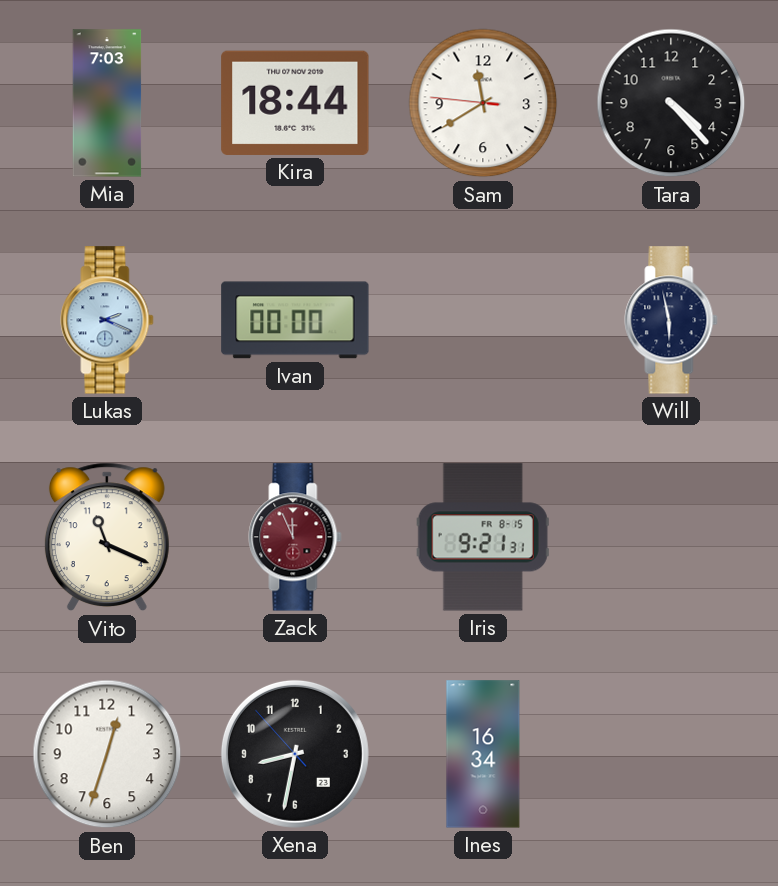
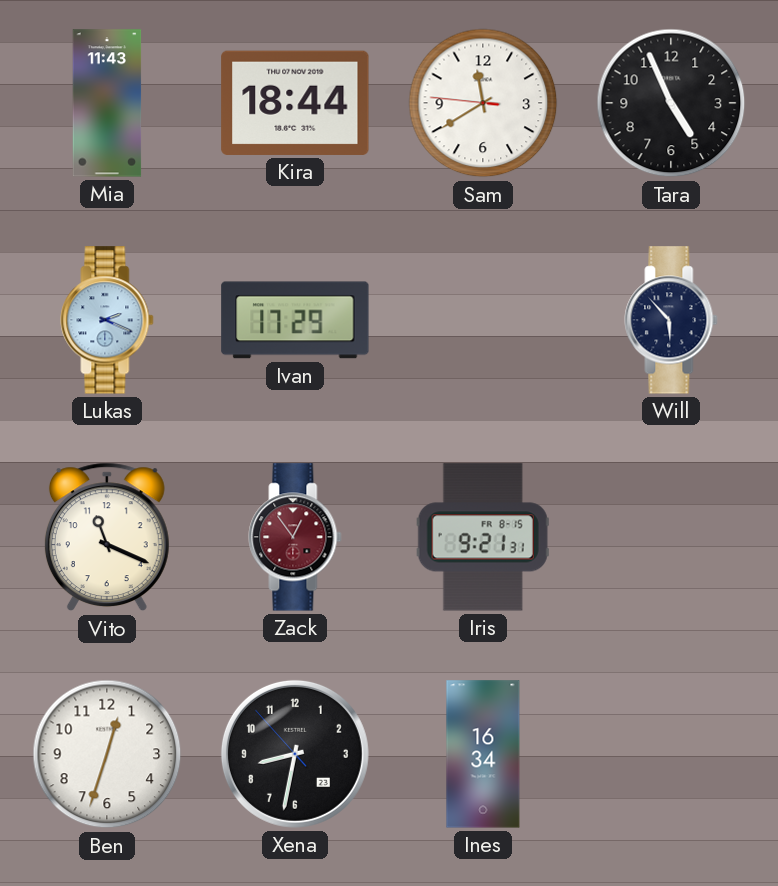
Mia: 7:03 -> 11:43 (107, 103)
Tara: 4:23 -> 4:56 (671, 103)
Ivan: 00:00 -> 17:29 (295, 320)
Will: 5:58 -> 5:53 (671, 320)
Zack: 11:56 -> 12:54 (295, 537)
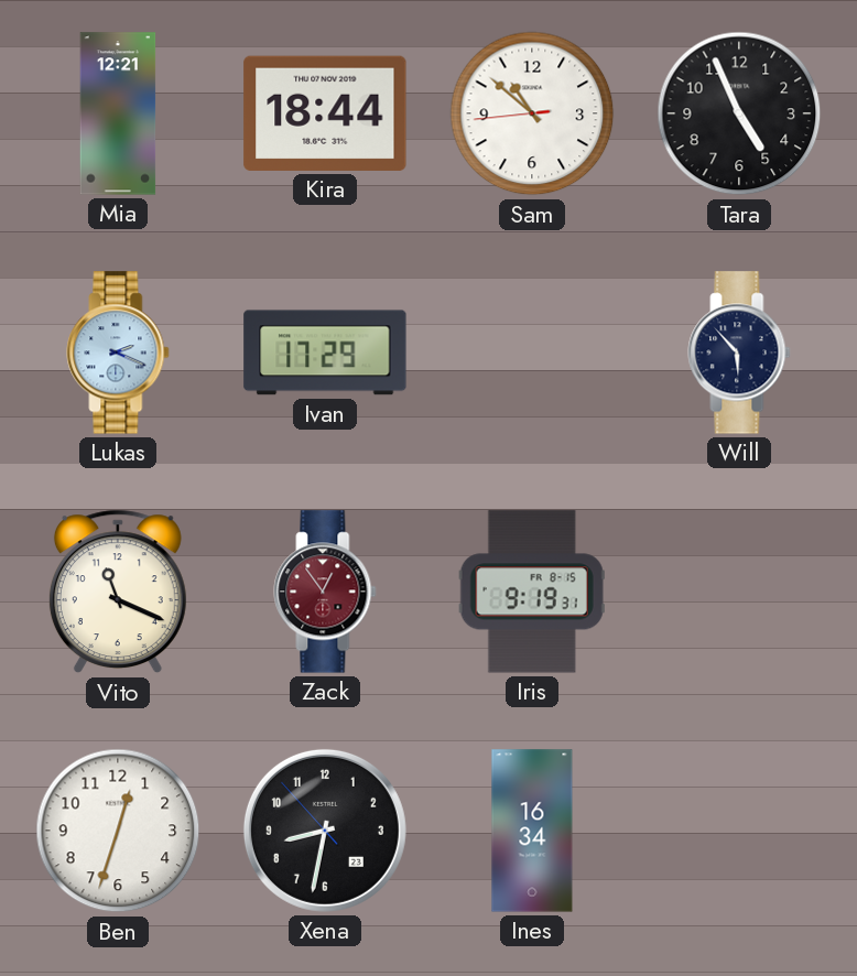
Mia: 11:43 -> 12:21 (118, 113)
Sam: 11:39 -> 10:51 (532, 113)
Iris: 9:21 -> 9:19 (532, 592)
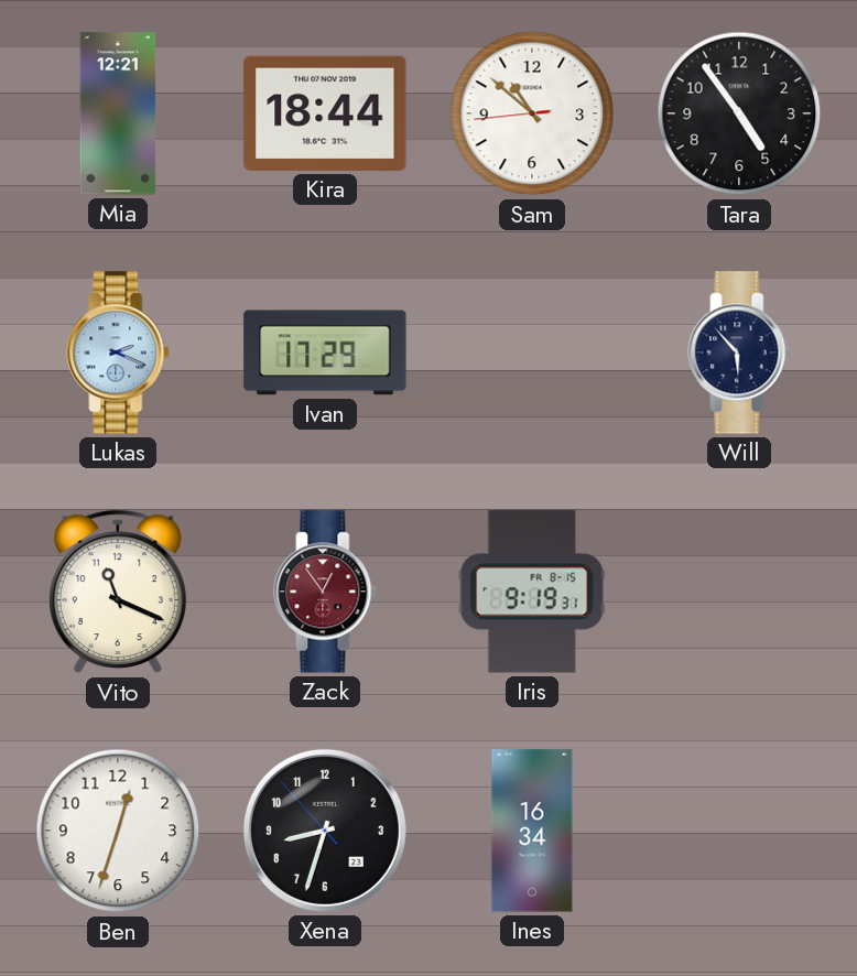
Tara: 4:56 -> 4:54 (739, 113)
Xena: 8:31 -> 8:32 (325, 831)
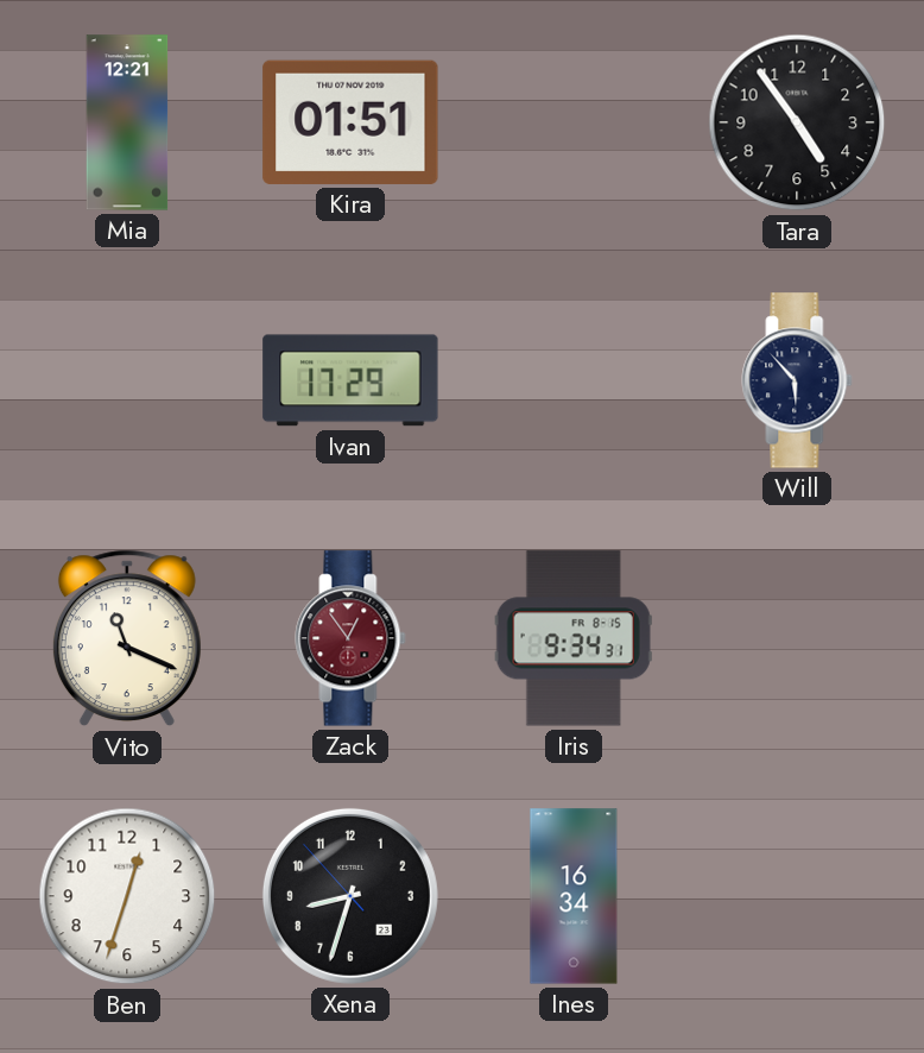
Kira: 18:44 -> 01:51 (350, 122)
Sam: 10:51 -> none (532, 113)
Lukas: 2:19 -> none (118, 353)
Iris: 9:19 -> 9:34 (574, 638)
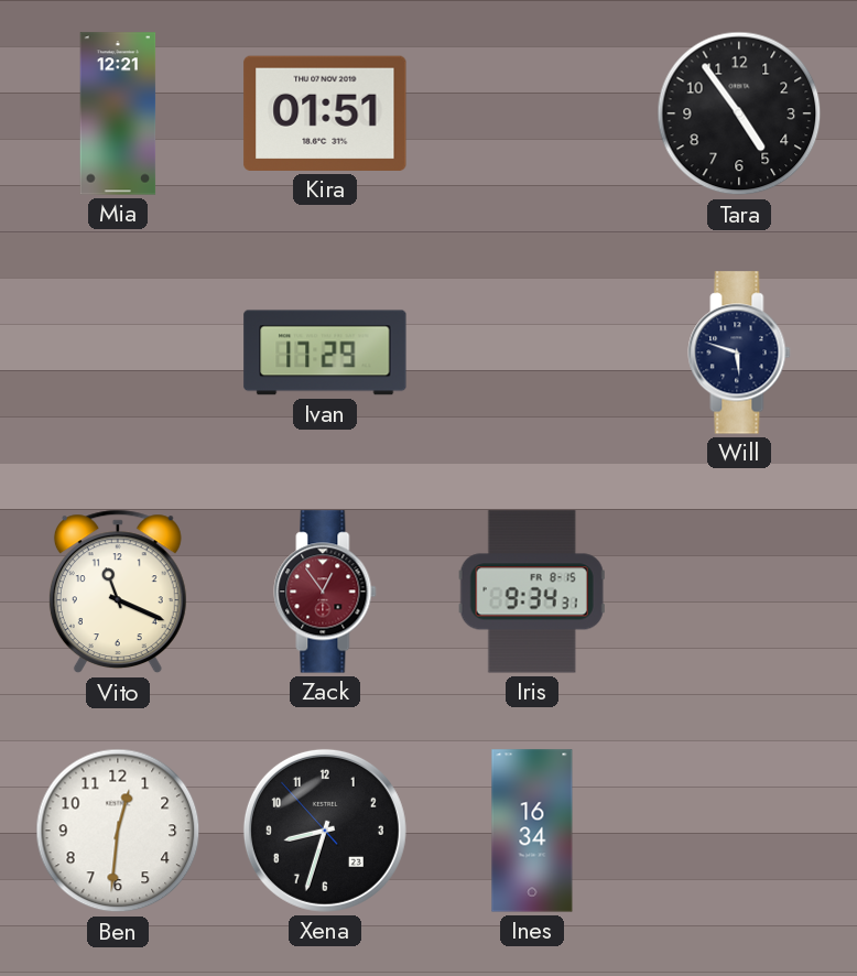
Will: 5:53 -> 5:48 (739, 353)
Ben: 12:33 -> 12:31 (118, 831)
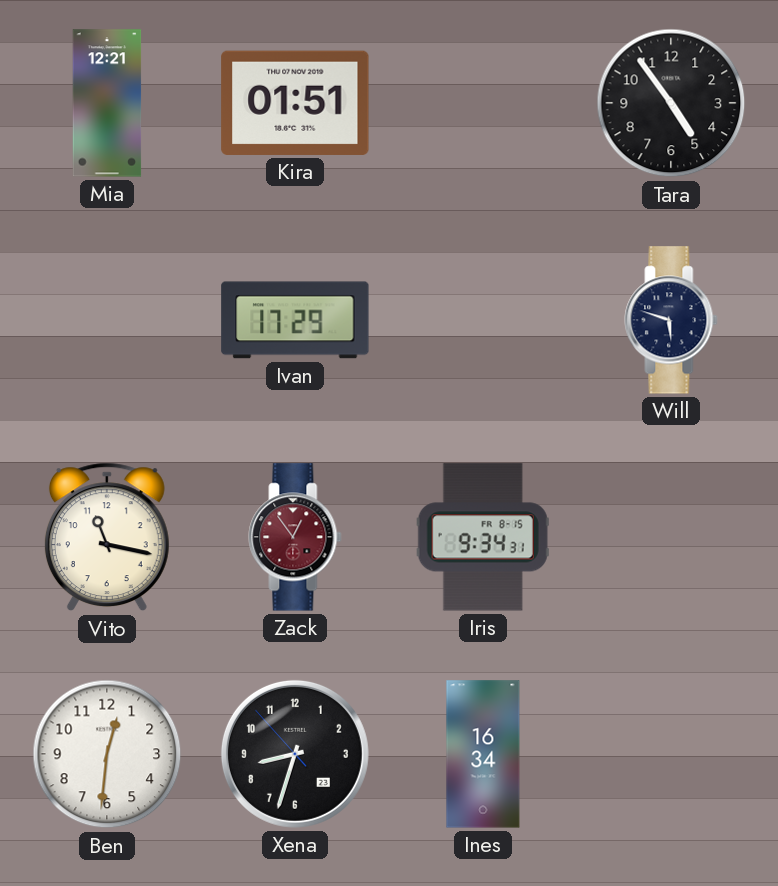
Vito: 11:19 -> 11:17 (107, 537)
